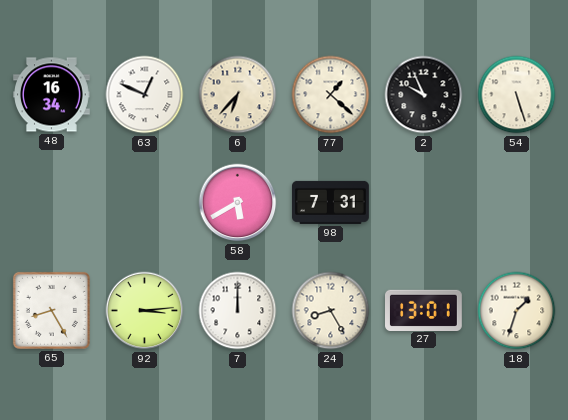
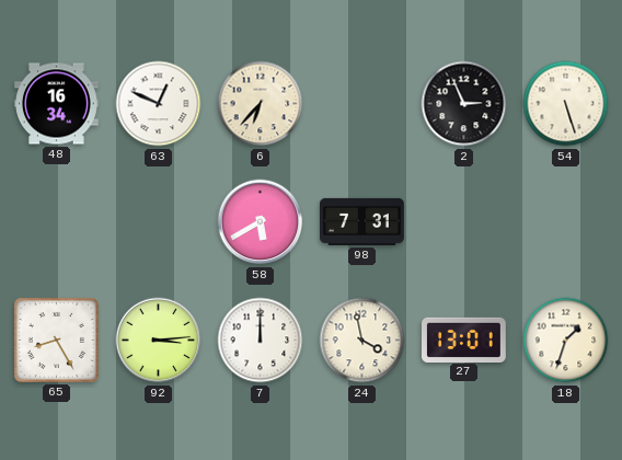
77: 1:22 -> none (331, 95)
2: 9:56 -> 2:56 (464, 104)
24: 8:25 -> 3:58 (362, 341)
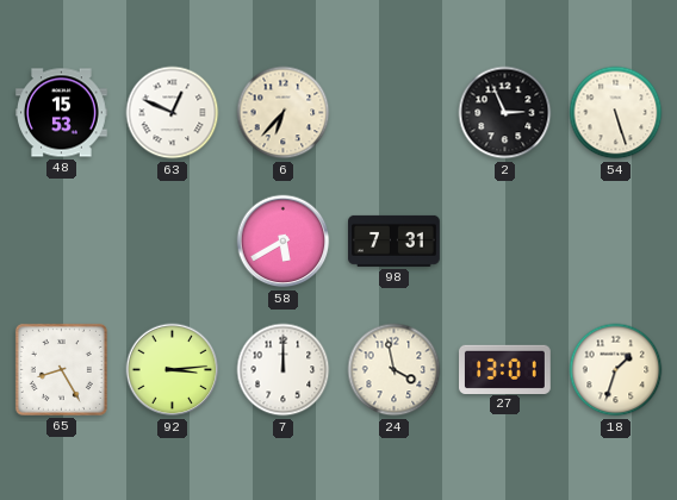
48: 16:34 -> 15:53 (62, 113)
